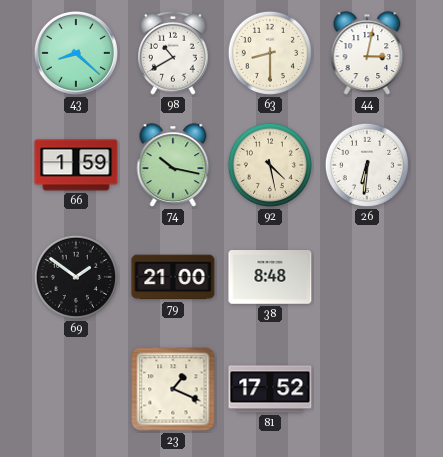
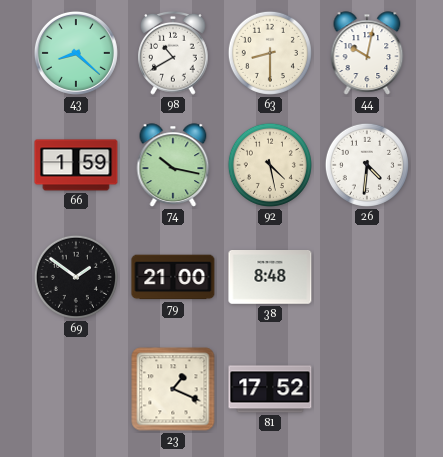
44: 3:02 -> 10:02 (367, 53)
26: 6:31 -> 4:31 (367, 165)
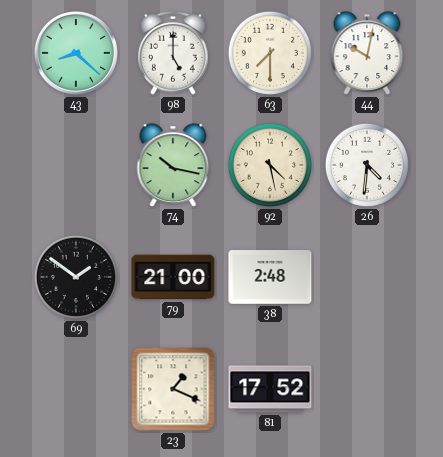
98: 10:40 -> 5:00 (173, 53)
63: 8:30 -> 7:30 (270, 53)
66: 1:59 -> none (76, 165)
38: 8:48 -> 2:48 (270, 277)
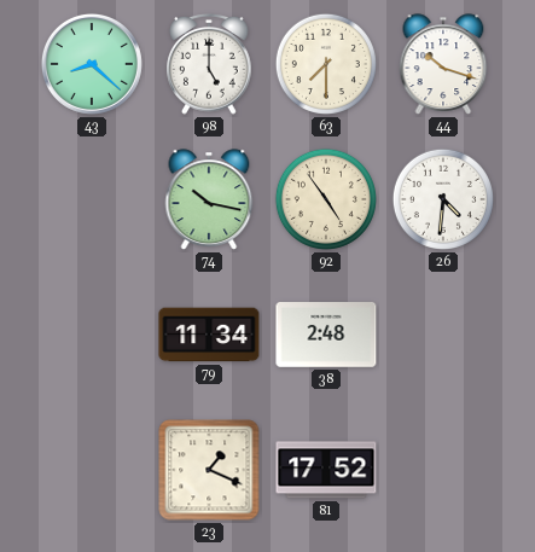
44: 10:02 -> 10:18 (443, 64)
92: 4:28 -> 4:54 (326, 199)
69: 1:51 -> none (76, 277)
79: 21:00 -> 11:34 (209, 335)
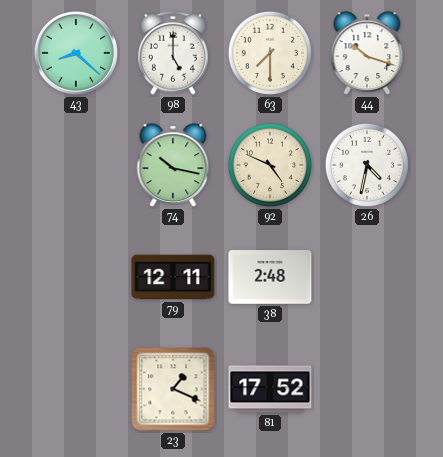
92: 4:54 -> 4:49 (270, 165)
26: 4:31 -> 4:32 (367, 165)
79: 11:34 -> 12:11 (173, 277)
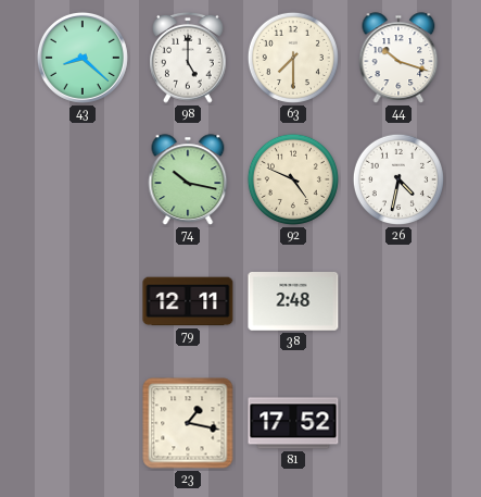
23: 1:19 -> 1:17 (188, 423)
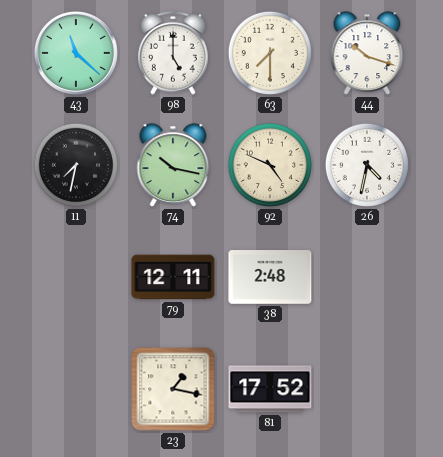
43: 8:22 -> 11:22 (76, 53)
11: none -> 7:32 (76, 165)
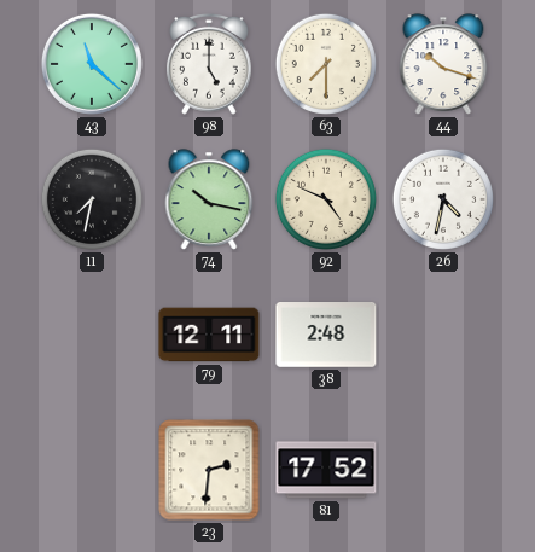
23: 1:17 -> 2:31 (209, 470)
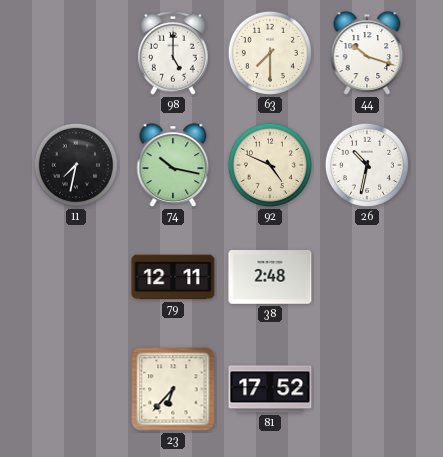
43: 11:22 -> none (92, 64)
26: 4:32 -> 10:32 (367, 165)
23: 2:31 -> 6:37 (173, 389)
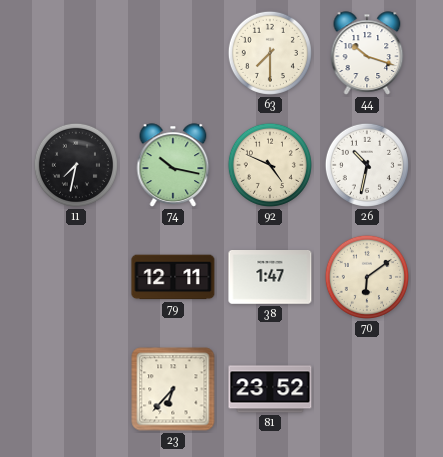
98: 5:00 -> none (173, 53)
38: 2:48 -> 1:47 (270, 277)
70: none -> 6:09 (367, 277)
81: 17:52 -> 23:52 (270, 389)
